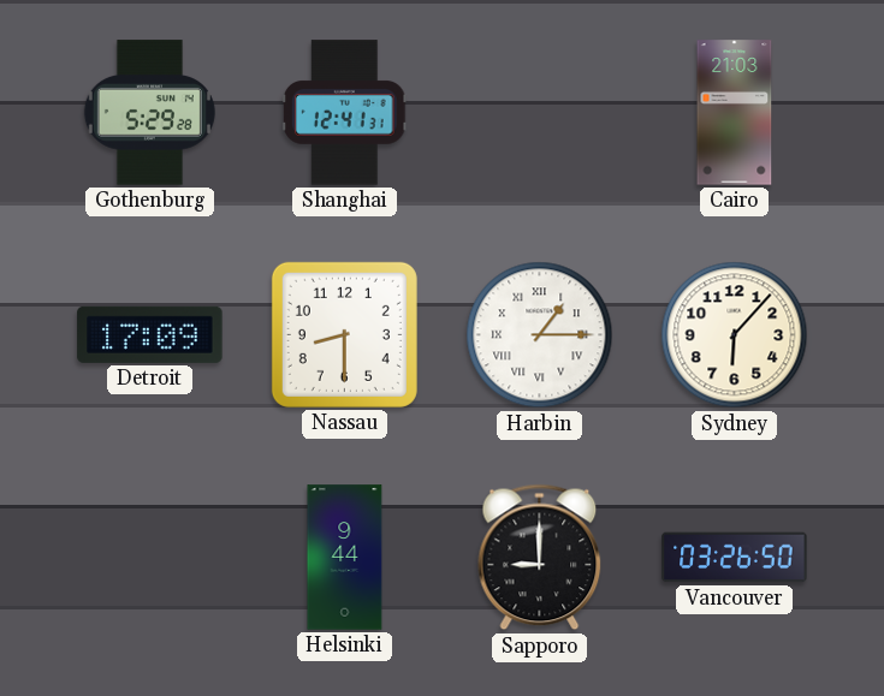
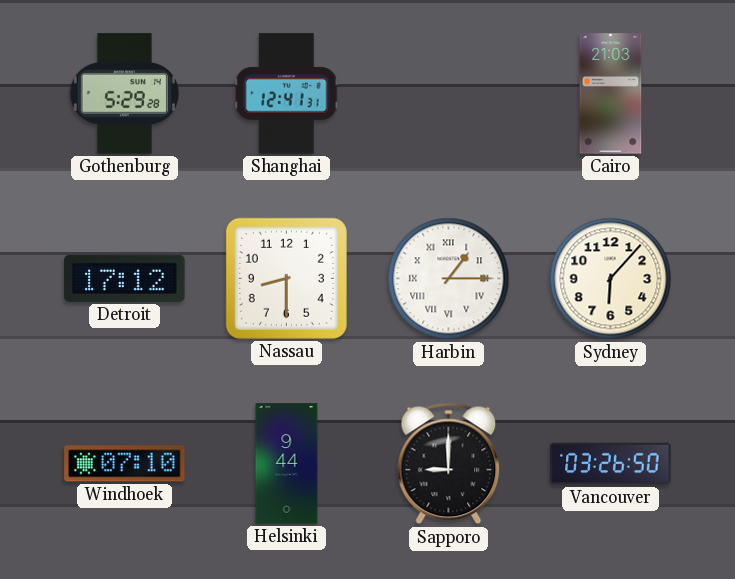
Detroit: 17:09 -> 17:12 (125, 278)
Windhoek: none -> 07:10 (125, 464)
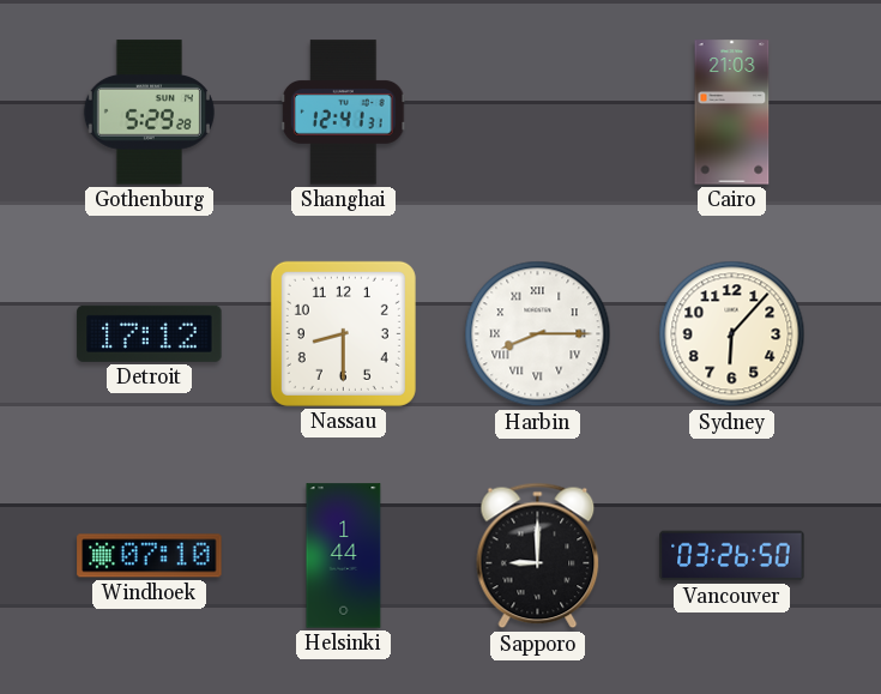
Harbin: 1:15 -> 8:15 (538, 334)
Helsinki: 9:44 -> 1:44 (344, 556)
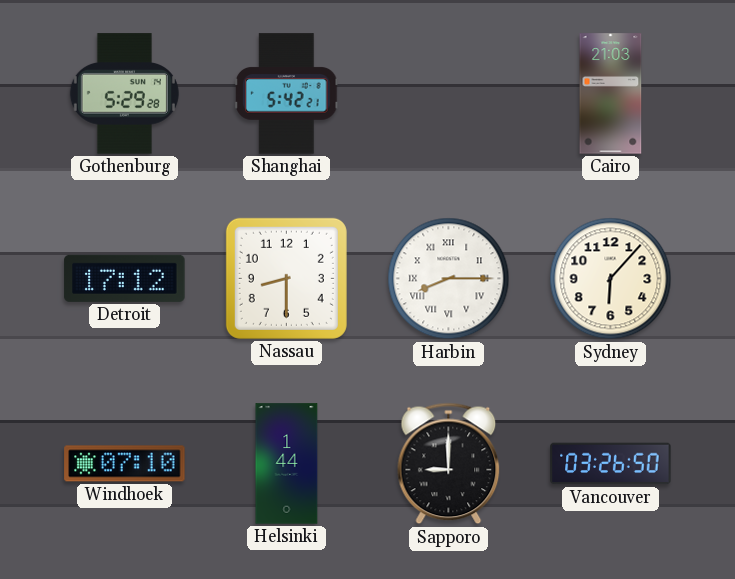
Shanghai: 12:41 -> 5:42 (287, 94)
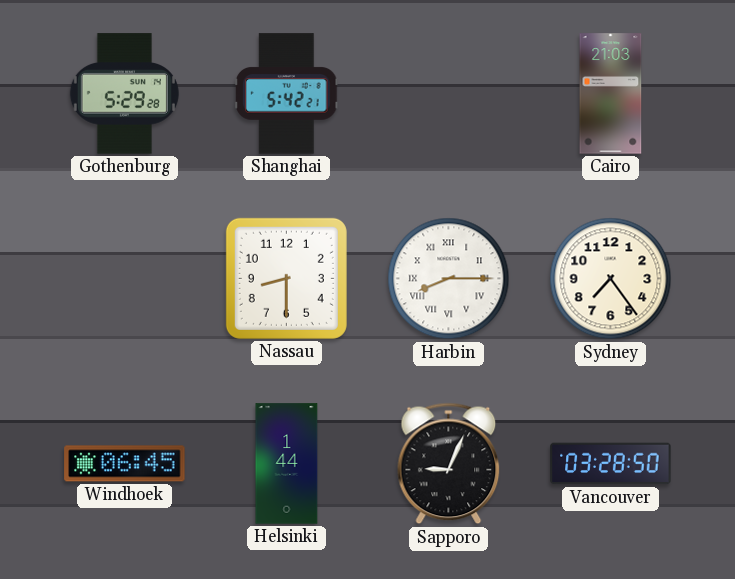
Detroit: 17:12 -> none (125, 278)
Sydney: 6:07 -> 7:24 (611, 279)
Windhoek: 07:10 -> 06:45 (125, 464)
Sapporo: 9:00 -> 9:04 (449, 464)
Vancouver: 03:26 -> 03:28 (611, 464)
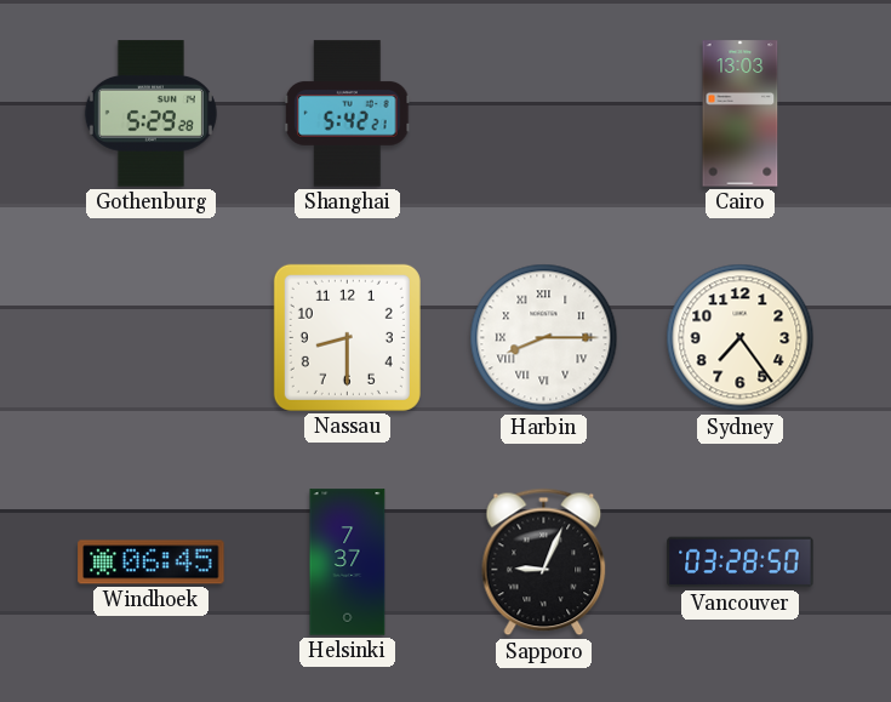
Cairo: 21:03 -> 13:03 (741, 114)
Helsinki: 1:44 -> 7:37 (348, 563)
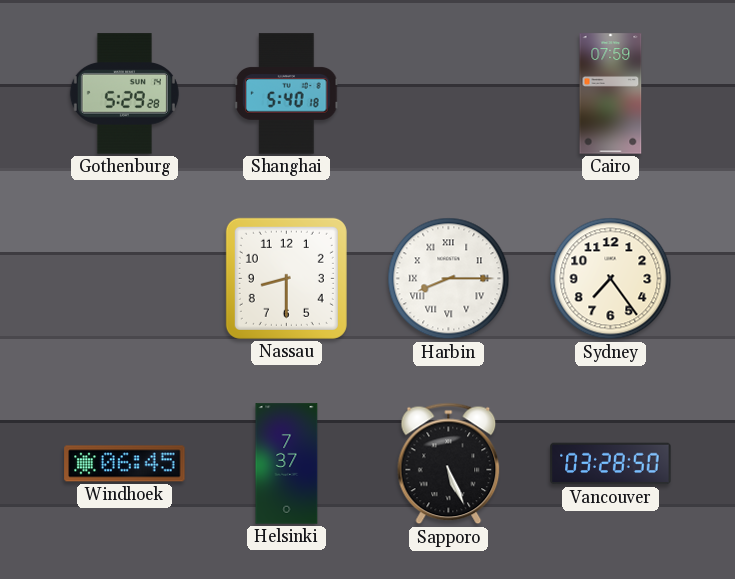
Shanghai: 5:42 -> 5:40 (287, 94)
Cairo: 13:03 -> 07:59 (611, 94)
Sapporo: 9:04 -> 5:26 (449, 464)
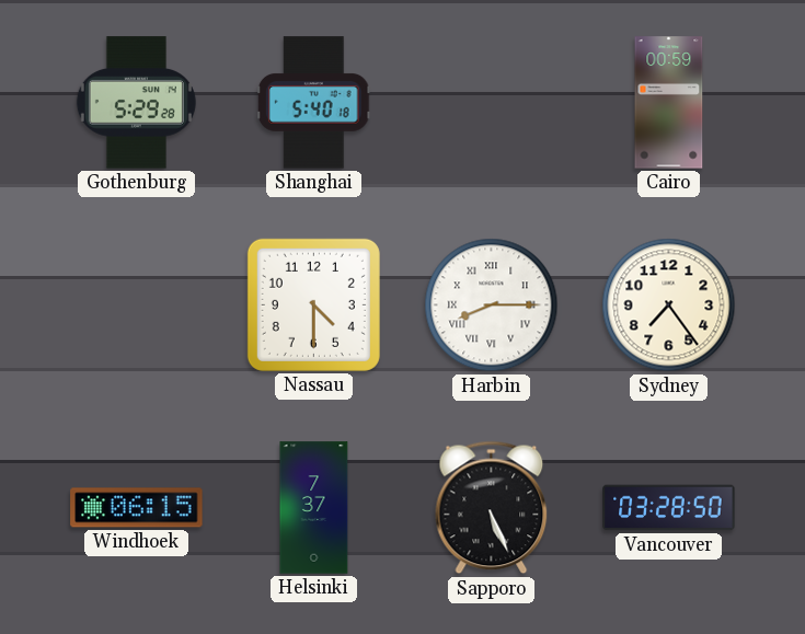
Cairo: 07:59 -> 00:59 (669, 103)
Nassau: 8:30 -> 4:30 (313, 304)
Windhoek: 06:45 -> 06:15 (137, 508)
